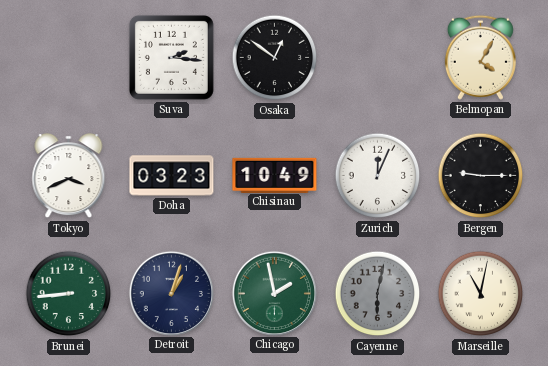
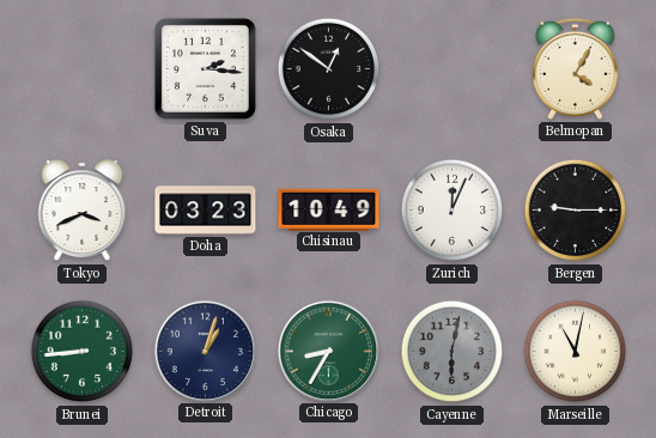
Chicago: 1:58 -> 8:35 (328, 351)
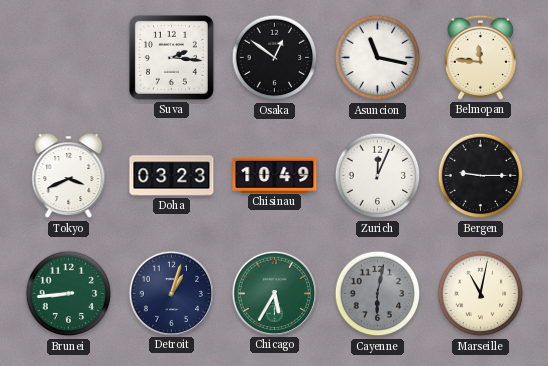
Asuncion: none -> 11:17 (378, 58)
Belmopan: 4:05 -> 11:46 (480, 57)
Chicago: 8:35 -> 5:35 (274, 293)
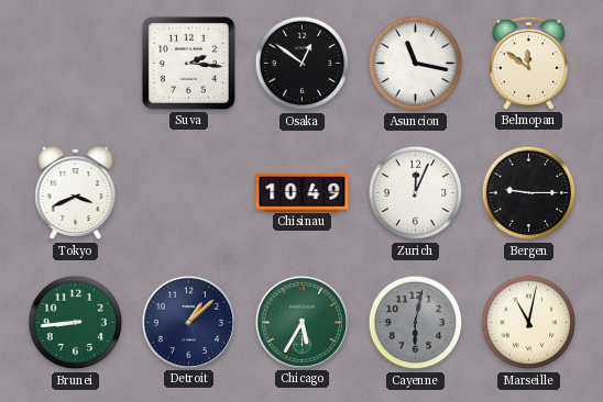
Belmopan: 11:46 -> 11:51 (528, 63)
Doha: 03:23 -> none (172, 176)
Detroit: 1:03 -> 1:08 (188, 322)
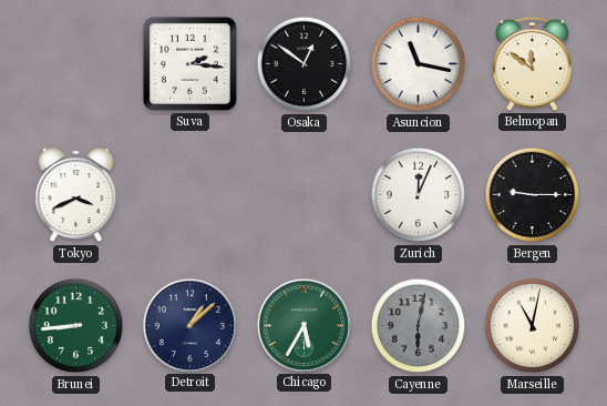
Chisinau: 10:49 -> none (303, 192)
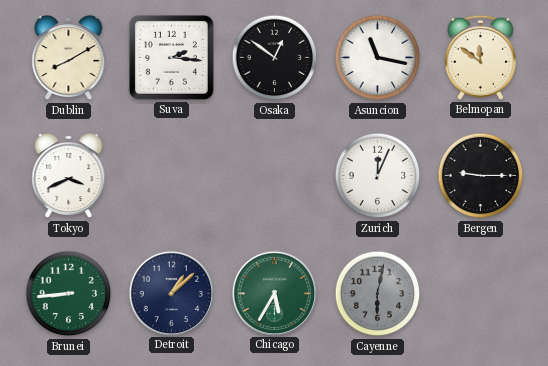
Dublin: none -> 8:10 (69, 58)
Marseille: 11:02 -> none (533, 326)
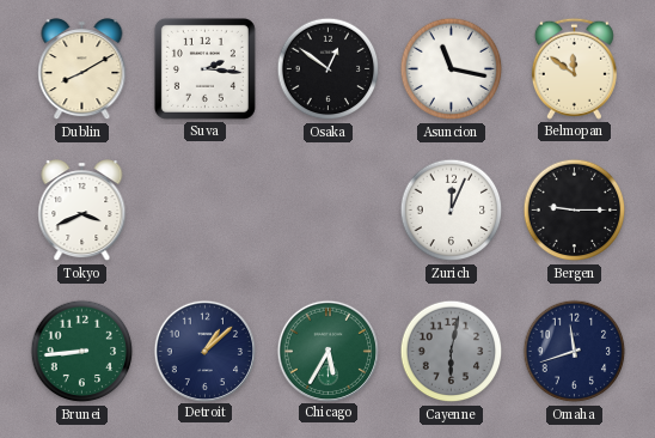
Omaha: none -> 11:42 (575, 352)
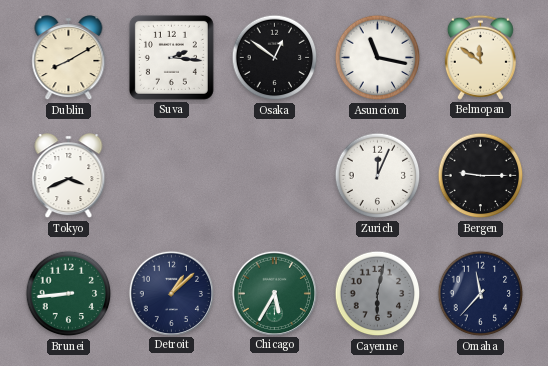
Omaha: 11:42 -> 11:37 (481, 294)
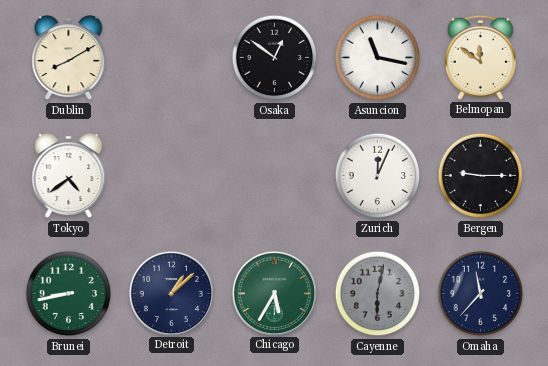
Suva: 2:16 -> none (171, 57)
Tokyo: 3:41 -> 4:39 (69, 176)
Brunei: 8:44 -> 8:43 (69, 294)
